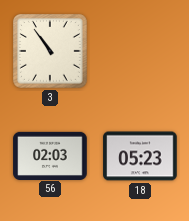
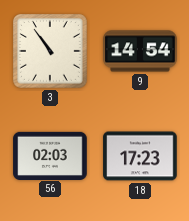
9: none -> 14:54 (140, 51)
18: 05:23 -> 17:23 (140, 156)
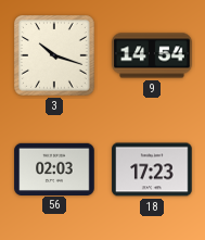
3: 10:54 -> 10:18 (55, 56)
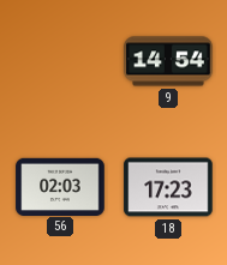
3: 10:18 -> none (55, 56)
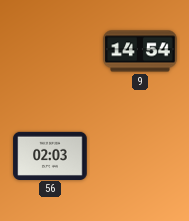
18: 17:23 -> none (168, 187)
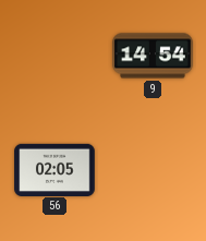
56: 02:03 -> 02:05 (54, 169)
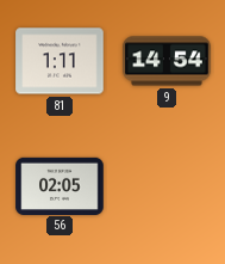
81: none -> 1:11 (60, 61)
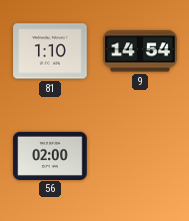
81: 1:11 -> 1:10 (50, 51)
56: 02:05 -> 02:00 (50, 155)
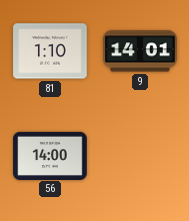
9: 14:54 -> 14:01 (140, 51)
56: 02:00 -> 14:00 (50, 155)
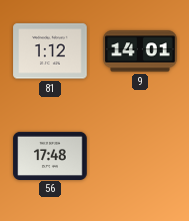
81: 1:10 -> 1:12 (50, 51)
56: 14:00 -> 17:48 (50, 155)
